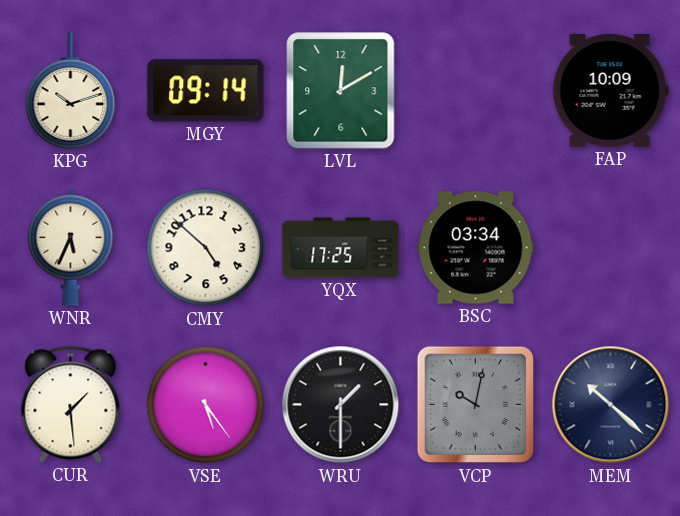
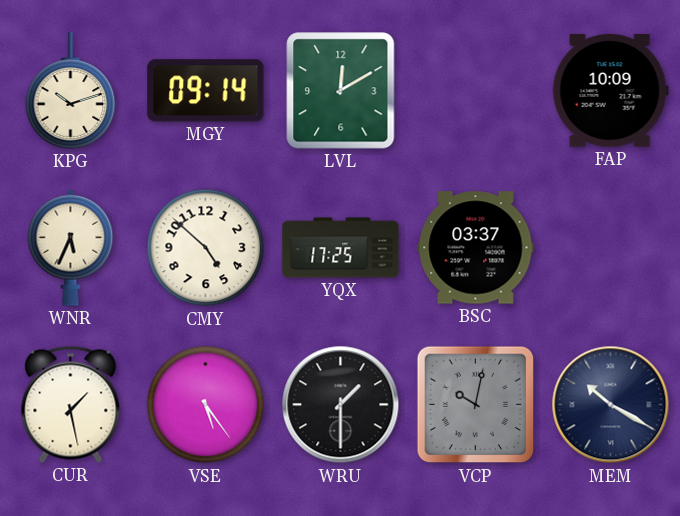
BSC: 03:34 -> 03:37 (476, 248)
CUR: 1:29 -> 1:28 (71, 404)
MEM: 10:22 -> 10:20 (611, 405)
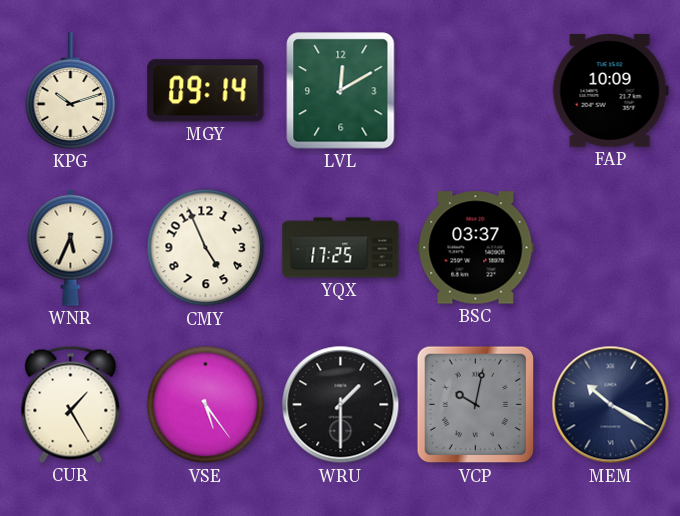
CMY: 4:52 -> 4:56 (206, 248)
CUR: 1:28 -> 1:25 (71, 404)
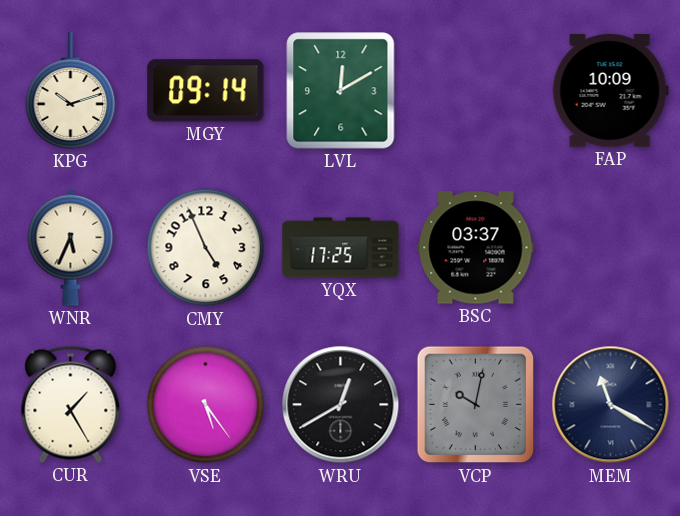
WRU: 1:30 -> 12:40 (341, 405)
MEM: 10:20 -> 11:20 (611, 405)
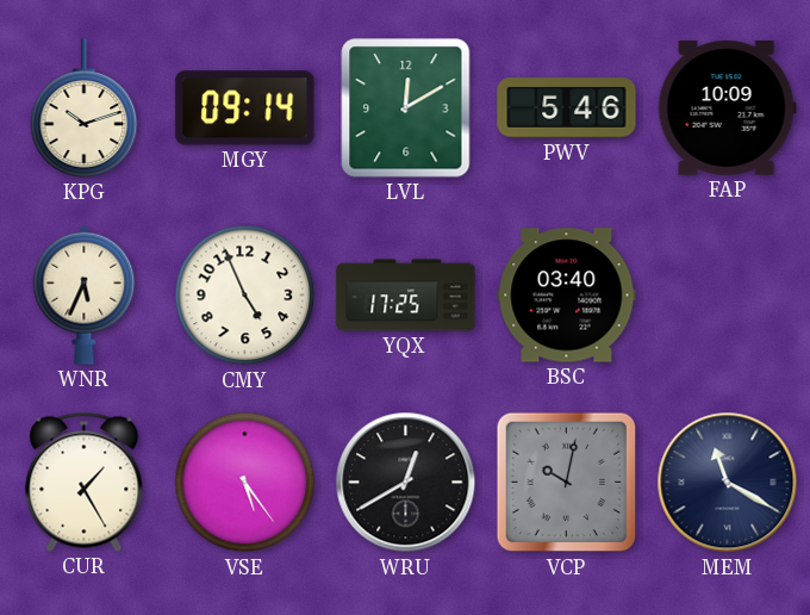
PWV: none -> 5:46 (567, 108)
BSC: 03:37 -> 03:40 (567, 296)
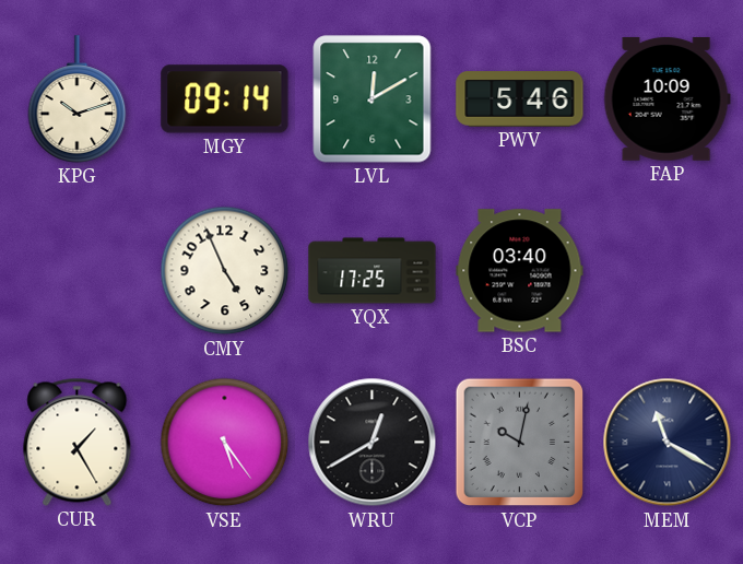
WNR: 5:34 -> none (85, 294)
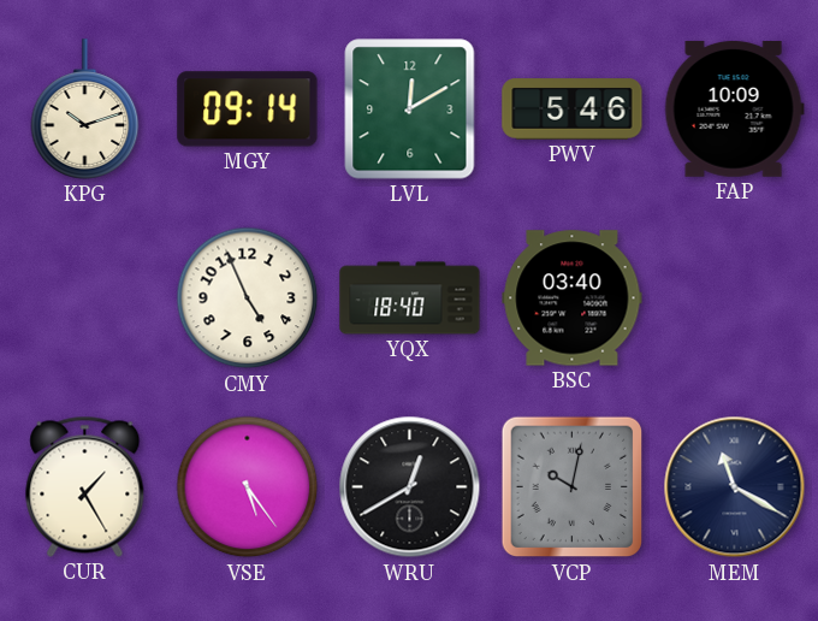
YQX: 17:25 -> 18:40 (410, 298)
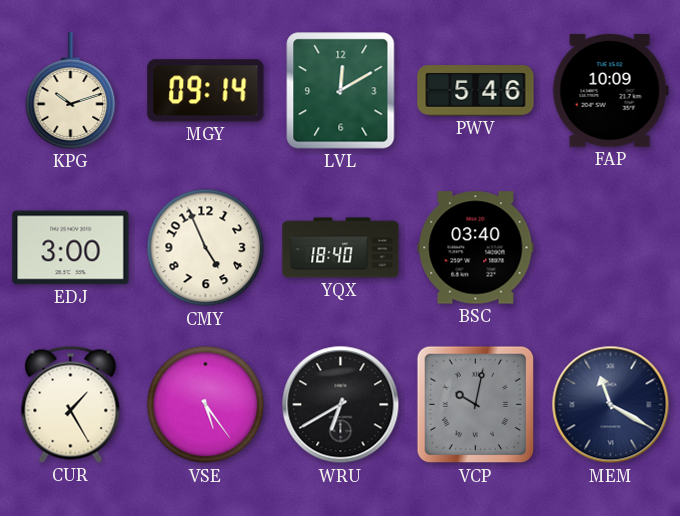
EDJ: none -> 3:00 (71, 248)
WRU: 12:40 -> 6:40 (341, 405)
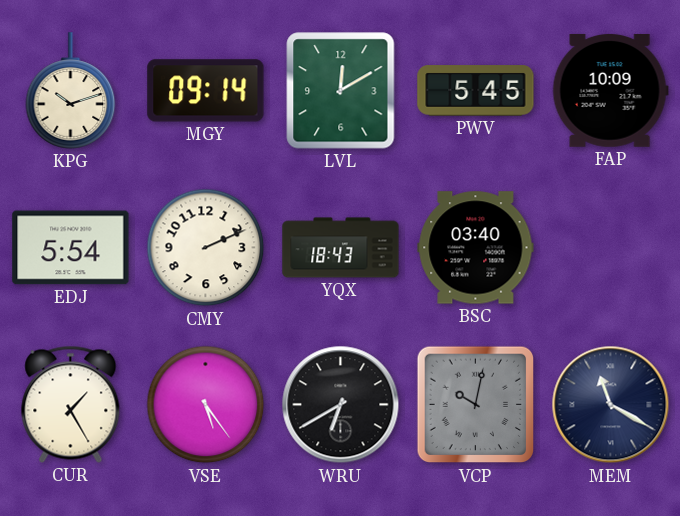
PWV: 5:46 -> 5:45 (476, 91)
EDJ: 3:00 -> 5:54 (71, 248)
CMY: 4:56 -> 2:11 (206, 248)
YQX: 18:40 -> 18:43 (341, 248)
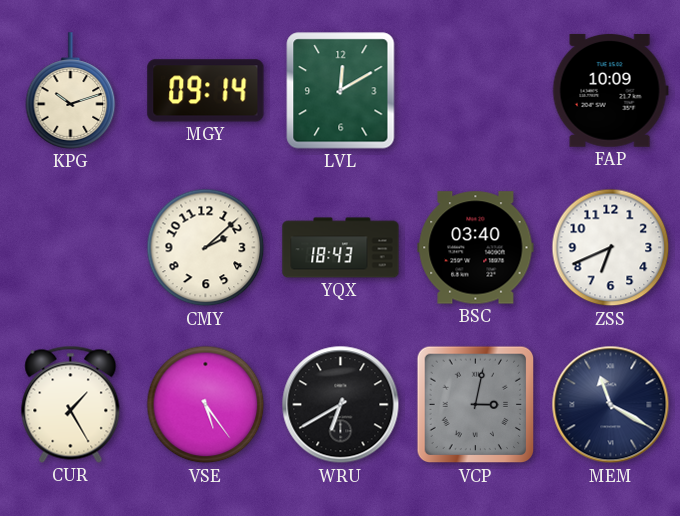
PWV: 5:45 -> none (476, 91)
EDJ: 5:54 -> none (71, 248)
CMY: 2:11 -> 2:08 (206, 248)
ZSS: none -> 6:41 (611, 248)
VCP: 10:02 -> 3:02 (476, 405)
